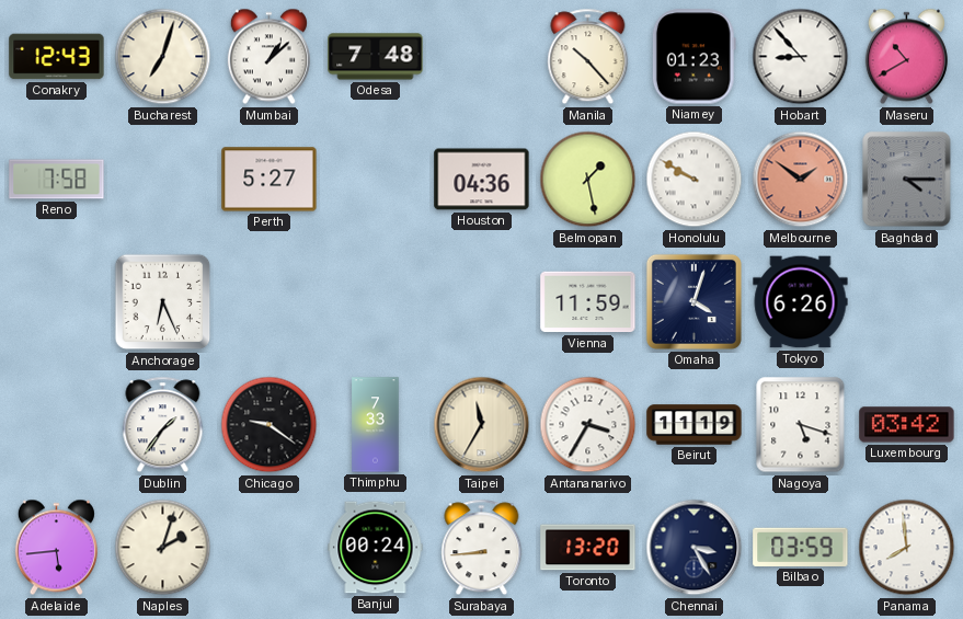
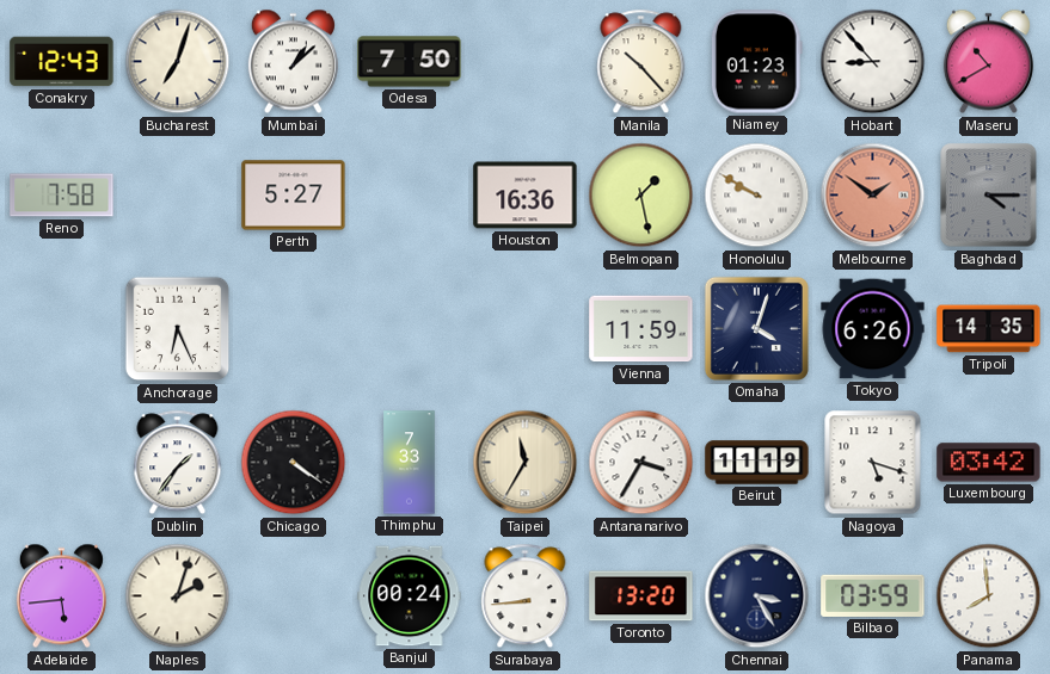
Odesa: 7:48 -> 7:50 (410, 62)
Houston: 04:36 -> 16:36 (526, 196)
Tripoli: none -> 14:35 (989, 329)
Chicago: 9:21 -> 4:21 (294, 463)
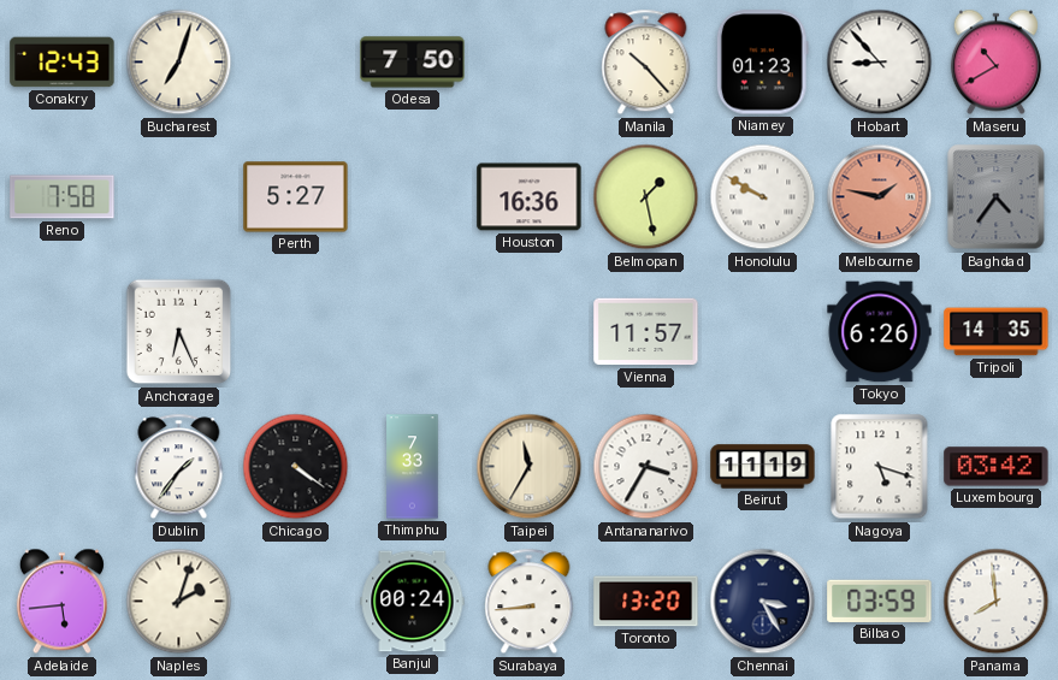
Mumbai: 1:08 -> none (293, 62)
Melbourne: 1:51 -> 1:47 (880, 197)
Baghdad: 4:15 -> 4:36 (997, 197)
Vienna: 11:59 -> 11:57 (646, 332)
Omaha: 4:03 -> none (756, 328)
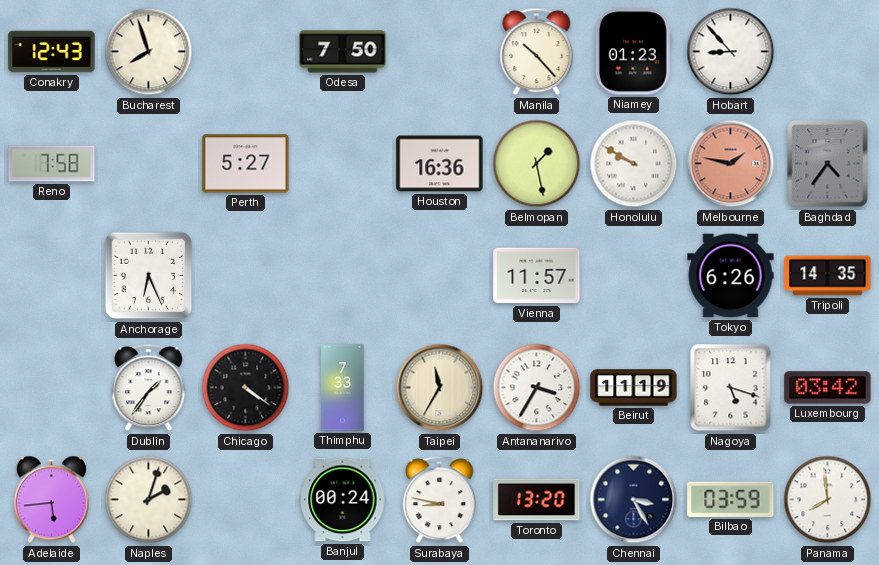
Bucharest: 7:03 -> 7:57 (149, 52)
Maseru: 10:40 -> none (995, 63)
Surabaya: 8:44 -> 8:47 (440, 500)
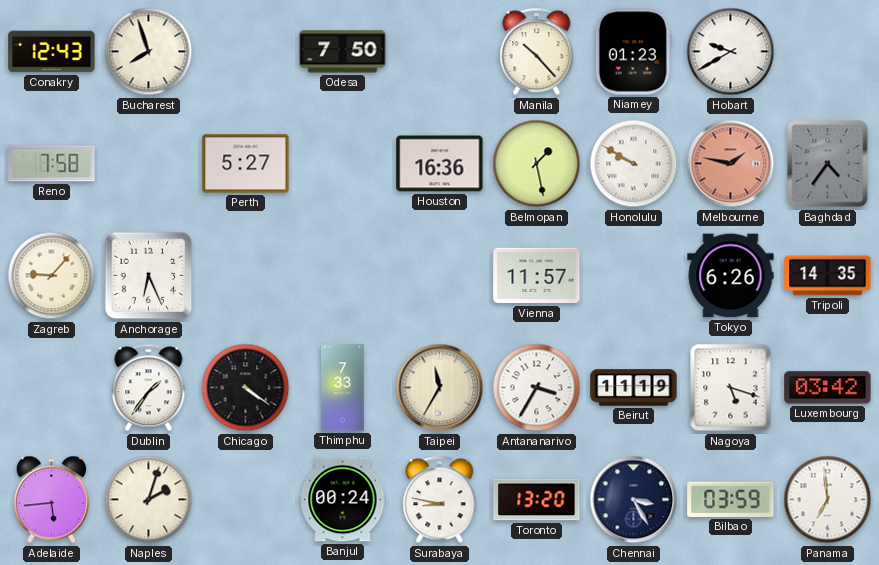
Hobart: 8:53 -> 9:40 (731, 52)
Zagreb: none -> 9:07 (52, 276)
Panama: 7:59 -> 6:59 (828, 500)
